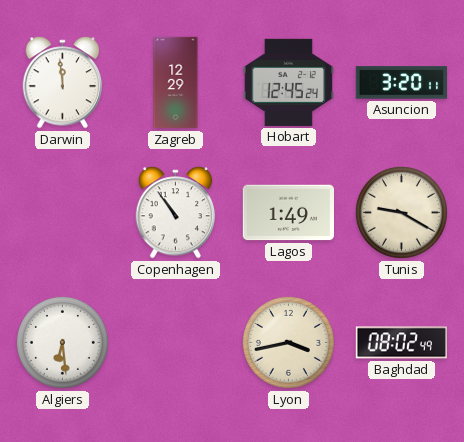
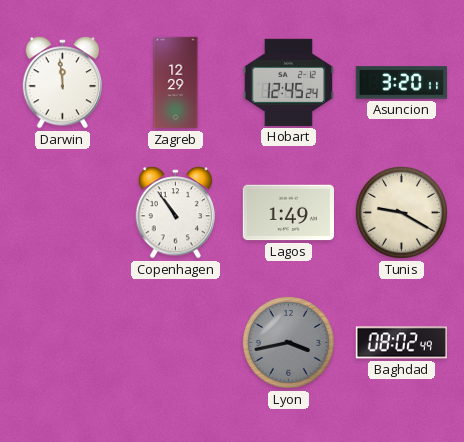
Algiers: 6:29 -> none (62, 342)
Lyon dial: cream -> grey (288, 342)
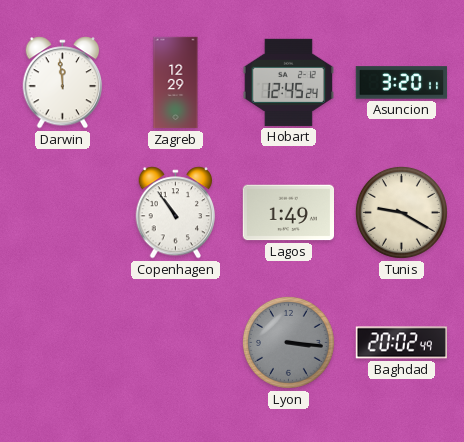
Lyon: 3:43 -> 3:16 (288, 342)
Baghdad: 08:02 -> 20:02 (401, 343)
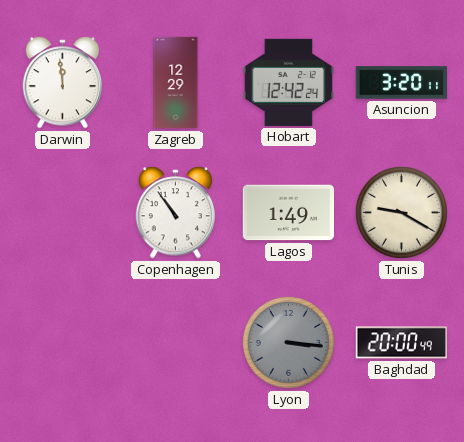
Hobart: 12:45 -> 12:42 (288, 82)
Baghdad: 20:02 -> 20:00 (401, 343)
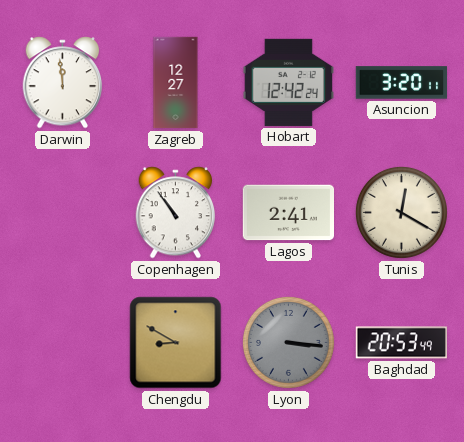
Zagreb: 12:29 -> 12:27 (176, 83)
Lagos: 1:49 -> 2:41 (288, 213)
Tunis: 9:20 -> 12:20 (401, 212)
Chengdu: none -> 8:50 (176, 343)
Baghdad: 20:00 -> 20:53 (401, 343)
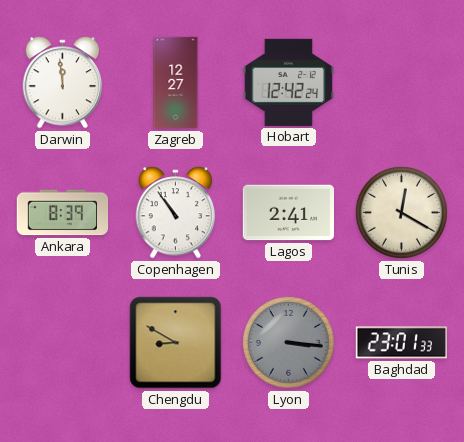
Asuncion: 3:20 -> none (402, 83)
Ankara: none -> 8:39 (63, 213)
Baghdad: 20:53 -> 23:01 (401, 343)
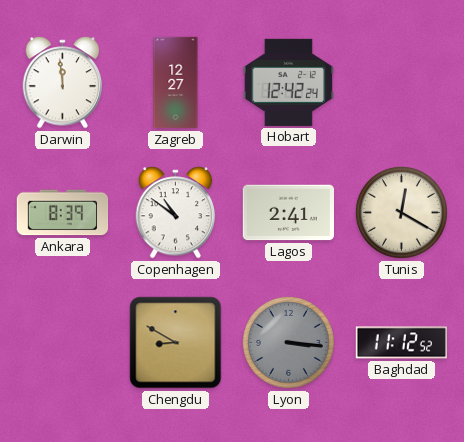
Copenhagen: 10:54 -> 10:51 (176, 213)
Baghdad: 23:01 -> 11:12 (401, 343)
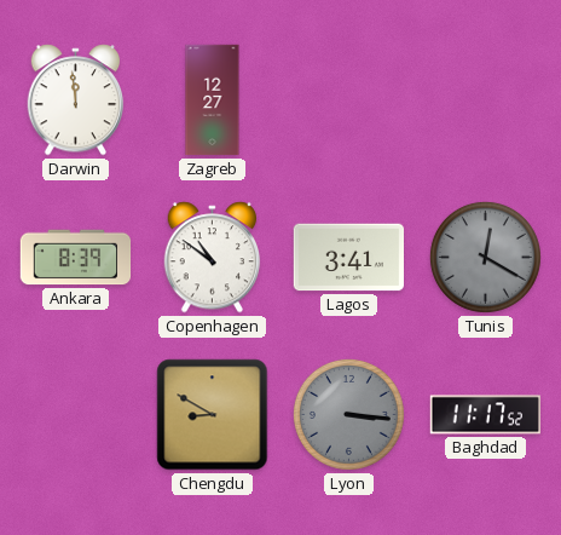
Hobart: 12:42 -> none (288, 82)
Lagos: 2:41 -> 3:41 (348, 258)
Tunis dial: cream -> grey (485, 257)
Baghdad: 11:12 -> 11:17 (485, 415)
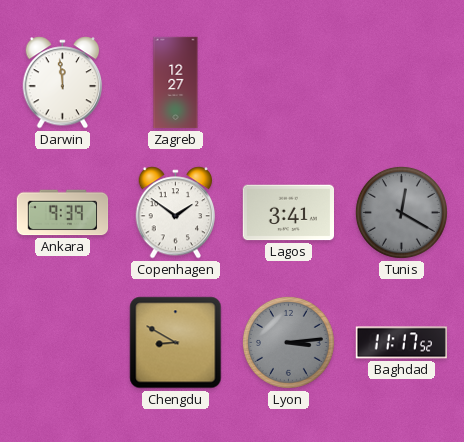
Ankara: 8:39 -> 9:39 (63, 213)
Copenhagen: 10:51 -> 1:51 (176, 213)
Lyon: 3:16 -> 3:14 (288, 342)
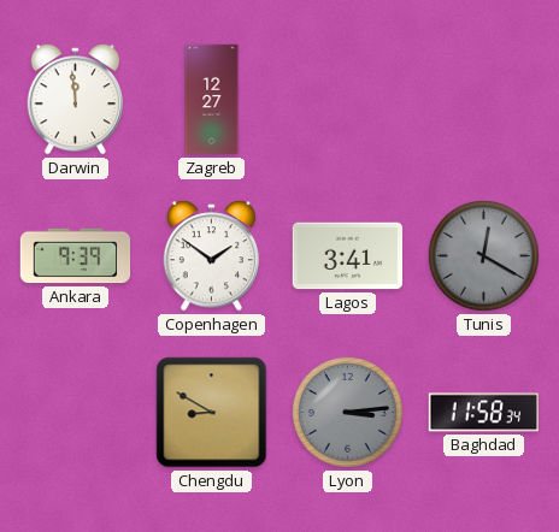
Baghdad: 11:17 -> 11:58 (483, 413)
